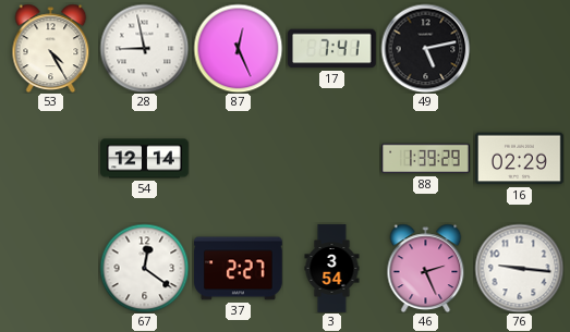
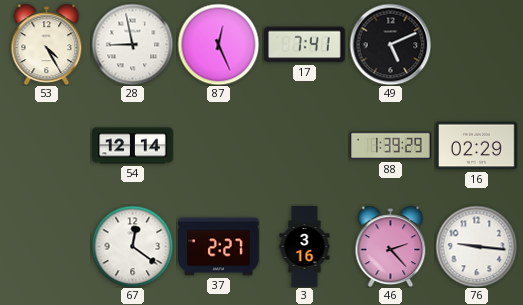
49: 5:13 -> 5:11 (390, 44)
3: 3:54 -> 3:16 (305, 247)
46: 2:26 -> 2:23 (391, 246)
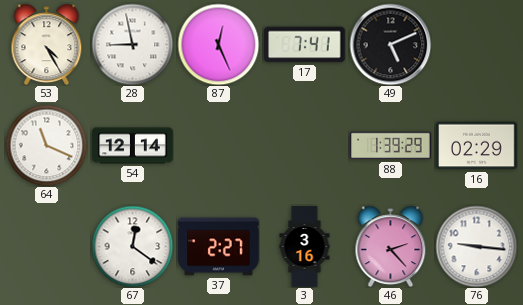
64: none -> 11:19 (46, 145)
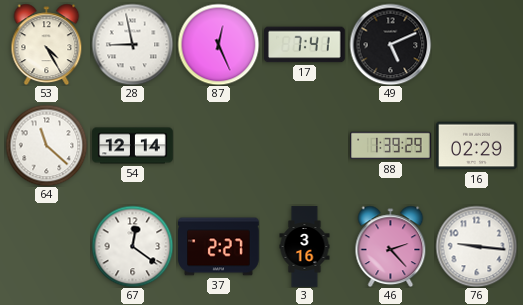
64: 11:19 -> 11:22 (46, 145)
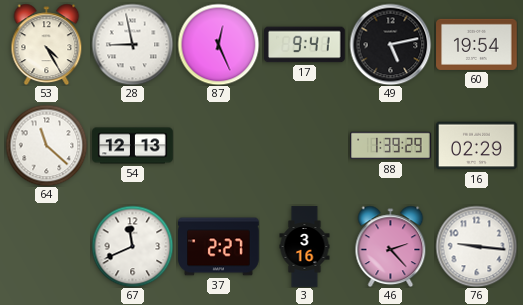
17: 7:41 -> 9:41 (305, 45)
49: 5:11 -> 5:13 (390, 44)
60: none -> 19:54 (477, 44)
54: 12:14 -> 12:13 (133, 146)
67: 12:21 -> 11:41 (132, 246)
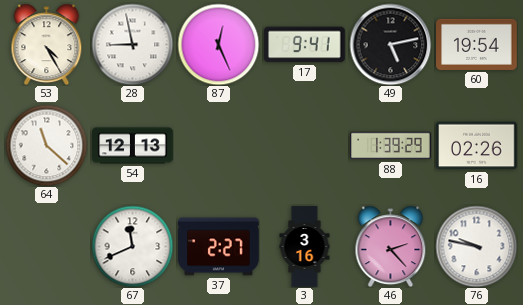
16: 02:29 -> 02:26 (477, 146)
76: 9:16 -> 9:47 (476, 246)
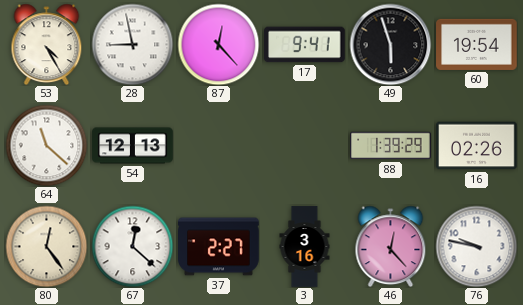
87: 12:26 -> 12:23 (218, 44)
49: 5:13 -> 5:57 (390, 44)
80: none -> 12:24 (46, 246)
67: 11:41 -> 12:22 (132, 246)
46: 2:23 -> 12:23 (391, 246)
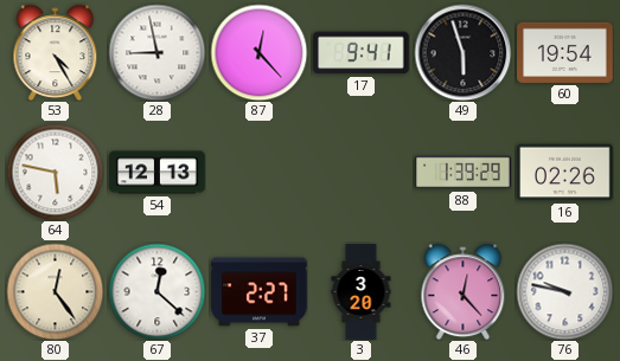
64: 11:22 -> 5:47 (55, 172)
3: 3:16 -> 3:20 (362, 292)
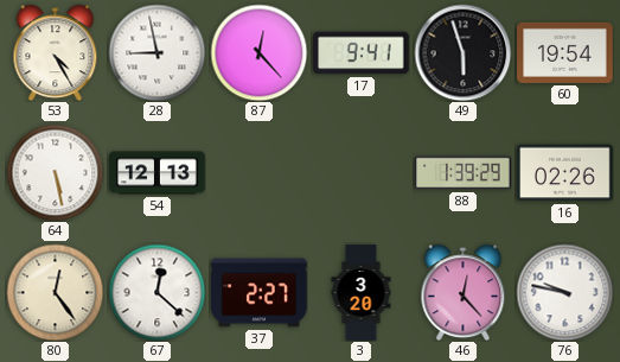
64: 5:47 -> 5:28 (55, 172)
